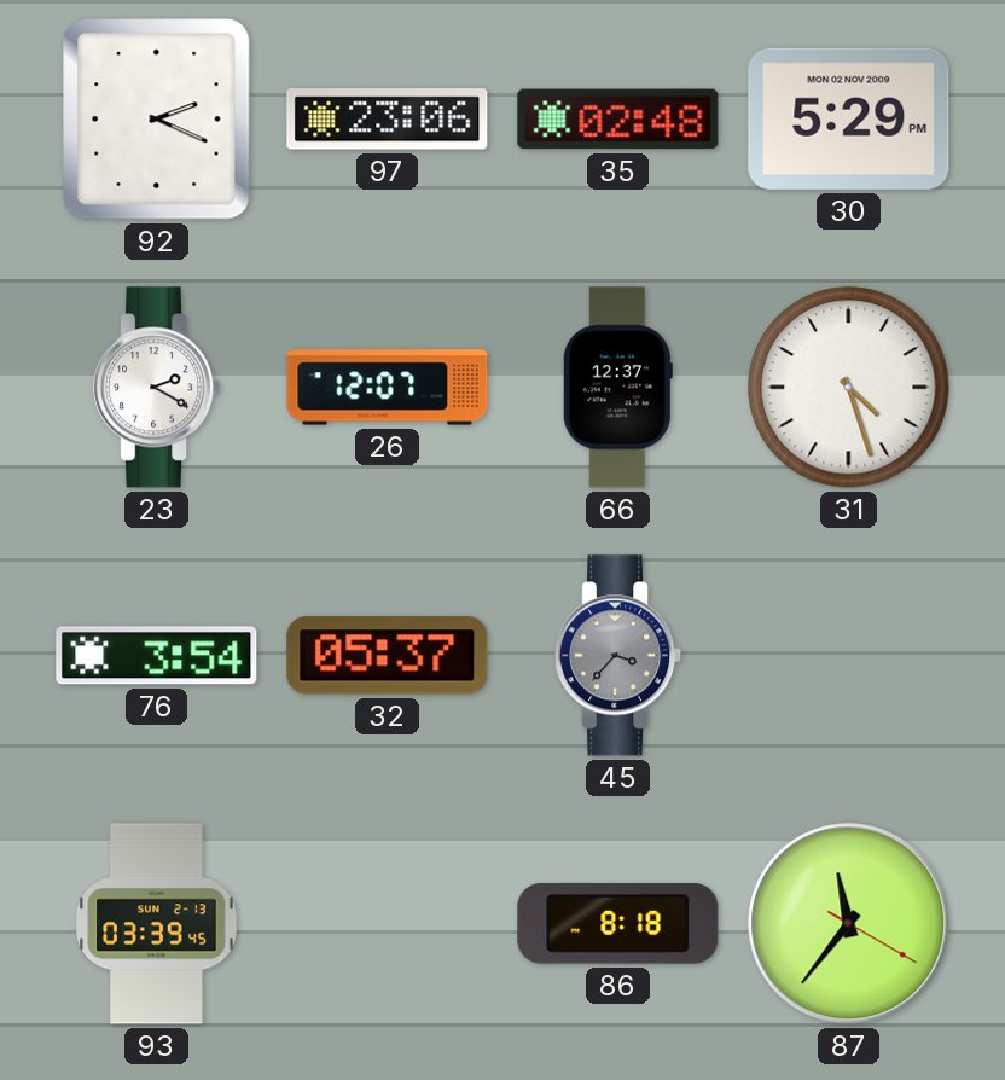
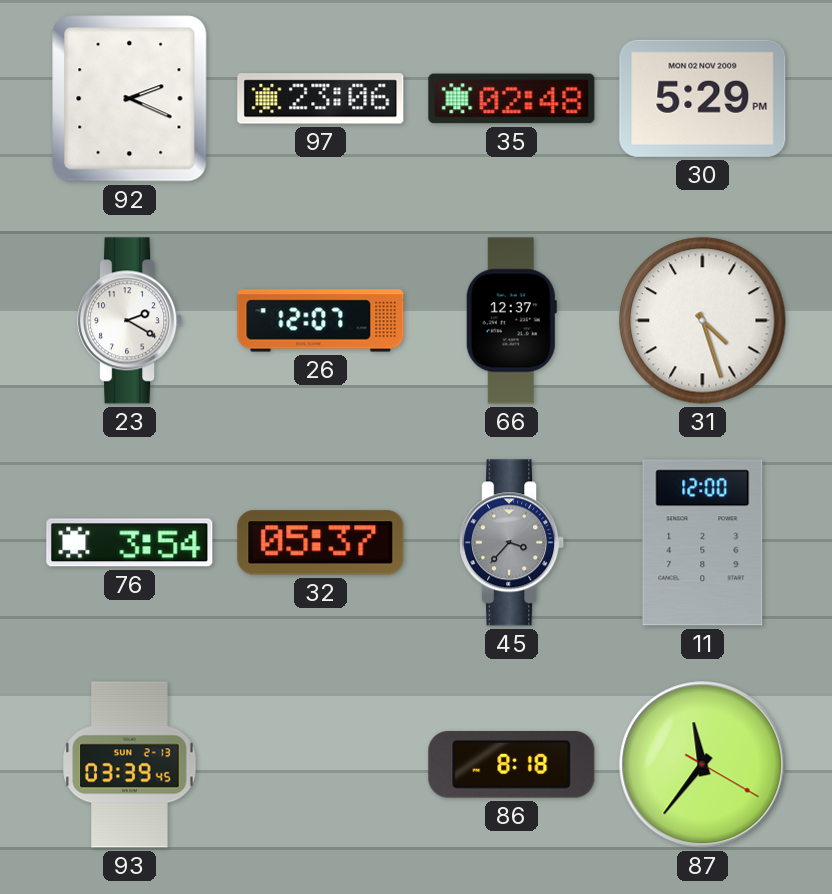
11: none -> 12:00 (703, 543)
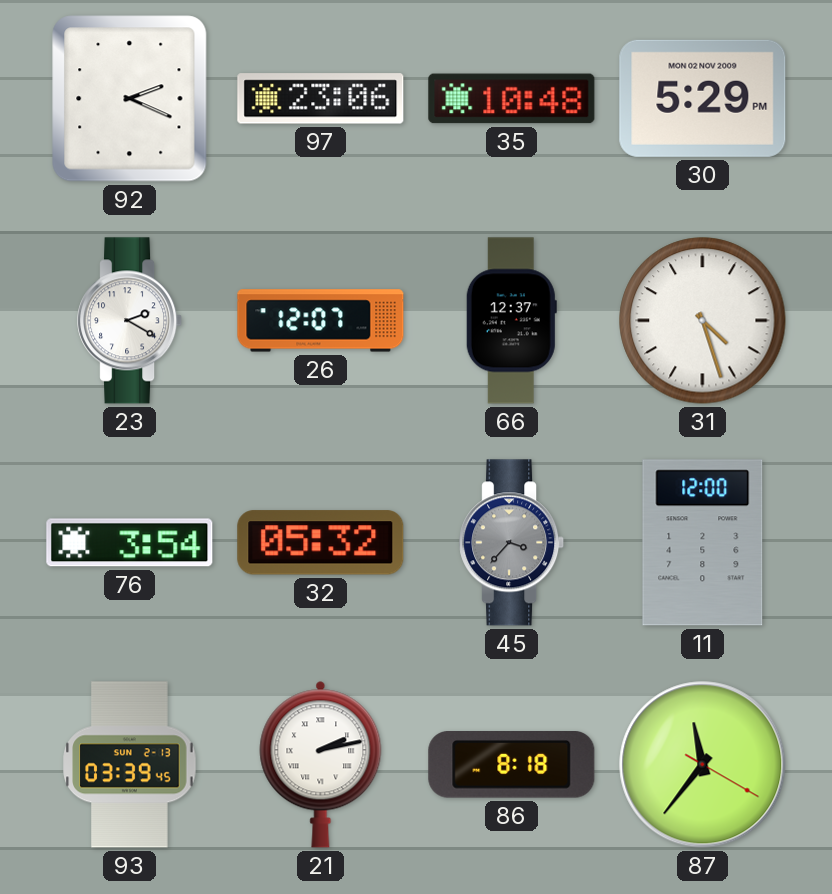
35: 02:48 -> 10:48 (512, 99)
32: 05:37 -> 05:32 (321, 543)
21: none -> 2:13 (321, 764)
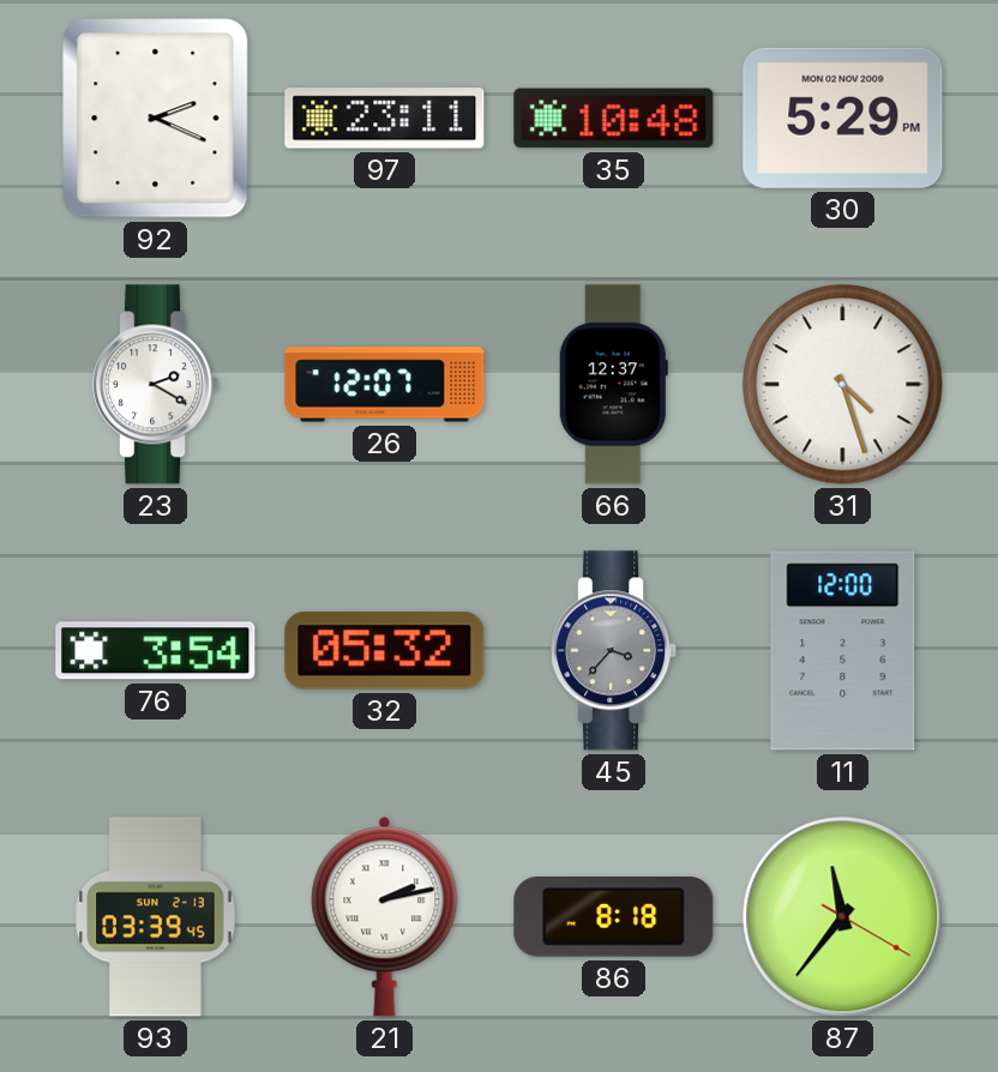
97: 23:06 -> 23:11 (385, 119)
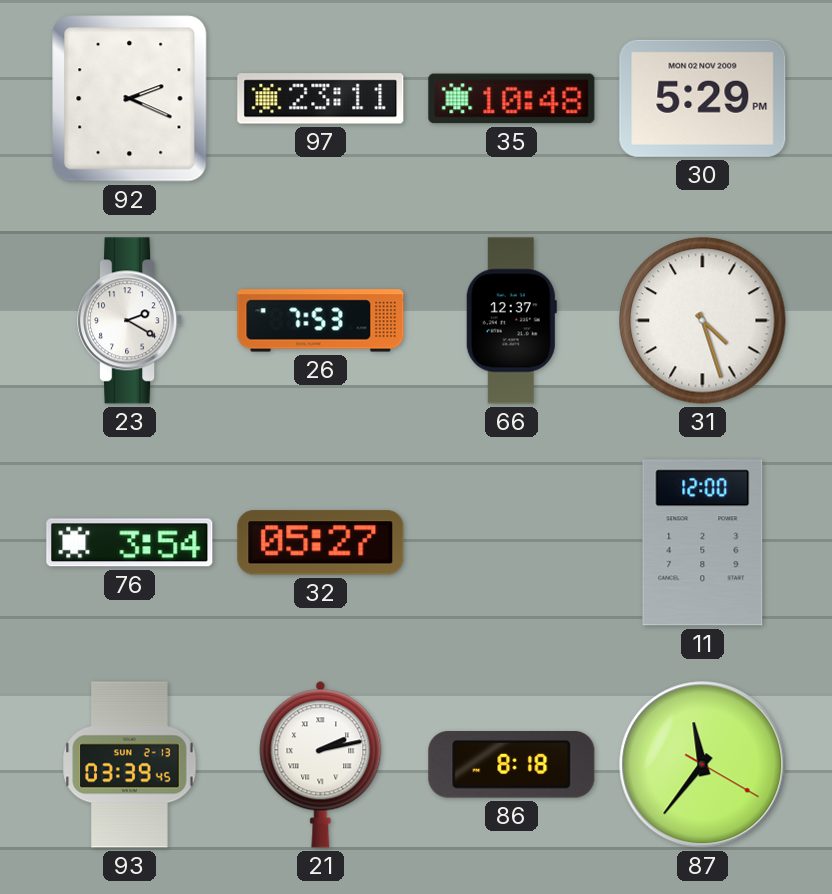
26: 12:07 -> 7:53 (321, 321)
32: 05:32 -> 05:27 (321, 543)
45: 3:37 -> none (614, 651)
